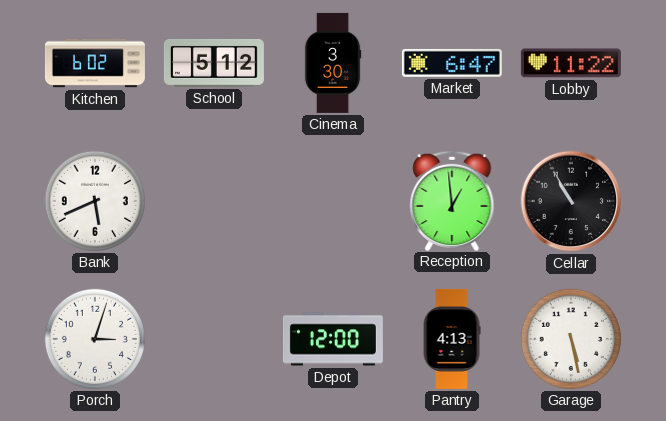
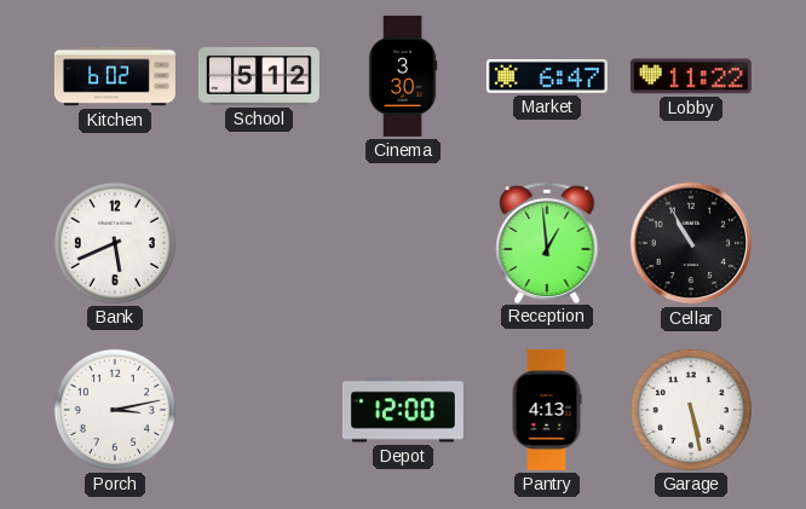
Porch: 3:03 -> 3:13 (115, 410)
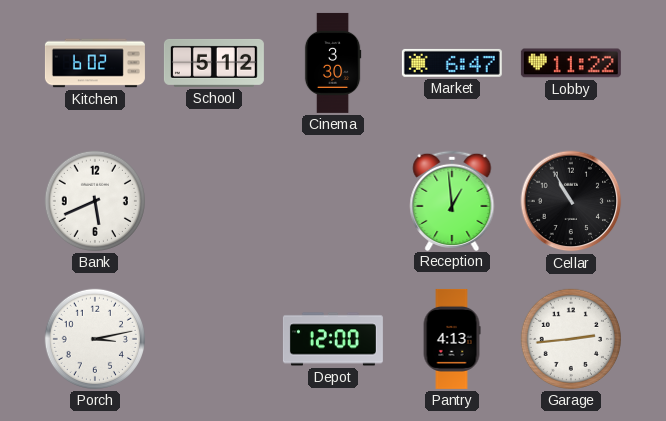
Garage: 5:28 -> 2:44 (571, 339)
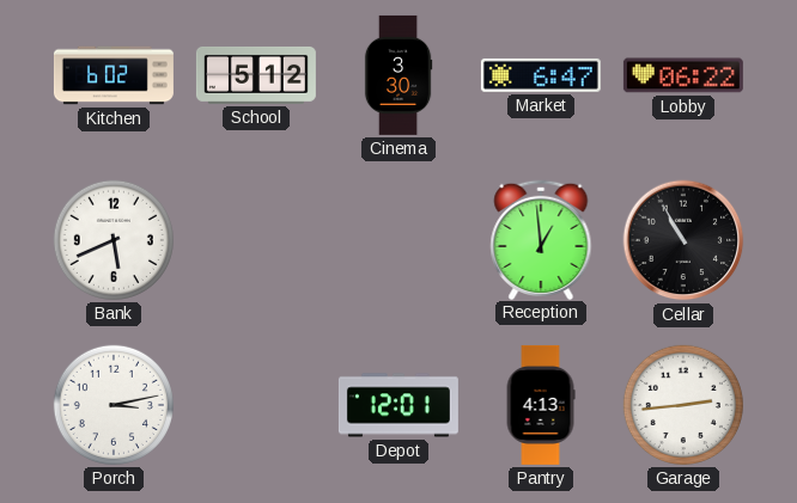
Lobby: 11:22 -> 06:22 (683, 75)
Depot: 12:00 -> 12:01 (398, 405)
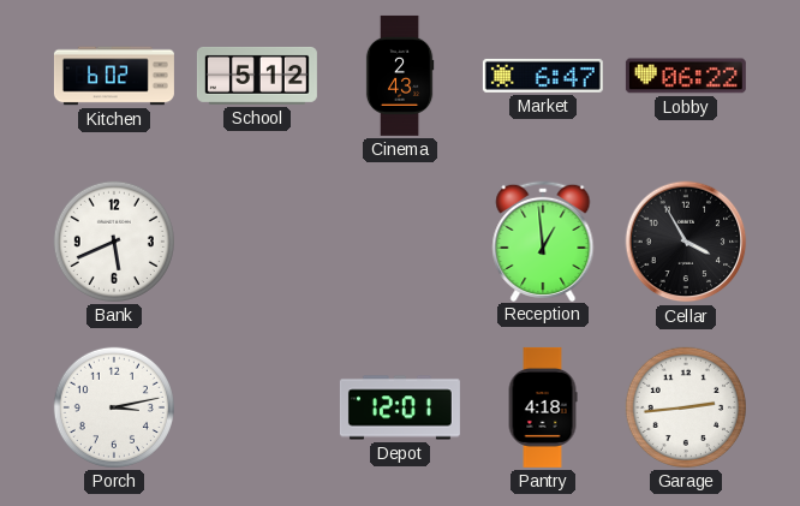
Cinema: 3:30 -> 2:43 (400, 76)
Cellar: 10:55 -> 3:55 (686, 242)
Pantry: 4:13 -> 4:18 (543, 407)
